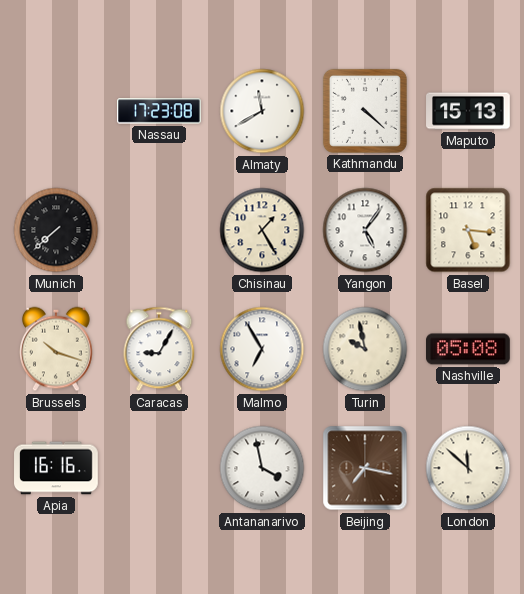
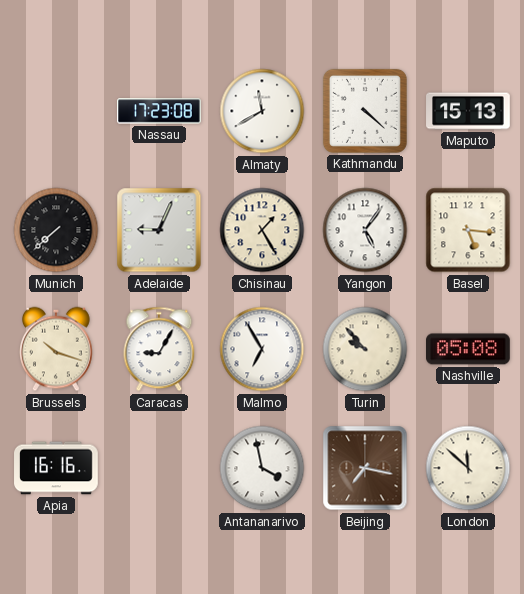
Adelaide: none -> 9:04 (159, 230)
Turin: 9:58 -> 9:53 (365, 349)
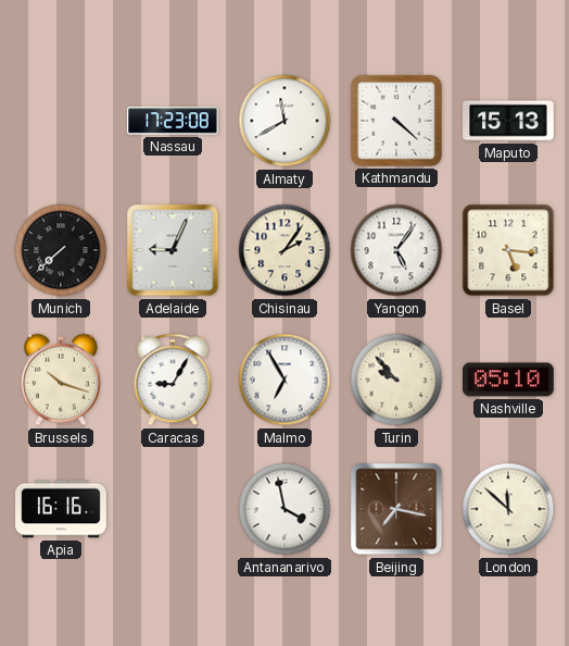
Chisinau: 1:25 -> 2:06 (284, 250)
Nashville: 05:08 -> 05:10 (508, 380)
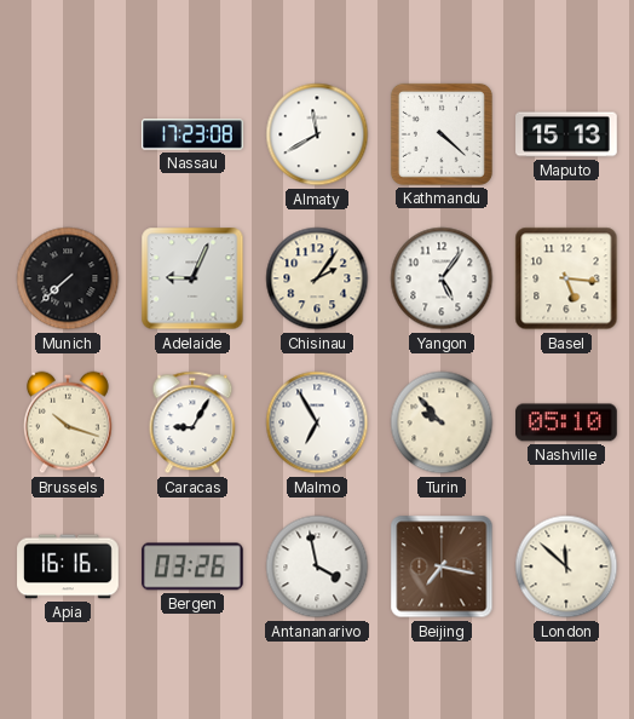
Bergen: none -> 03:26 (192, 566)
